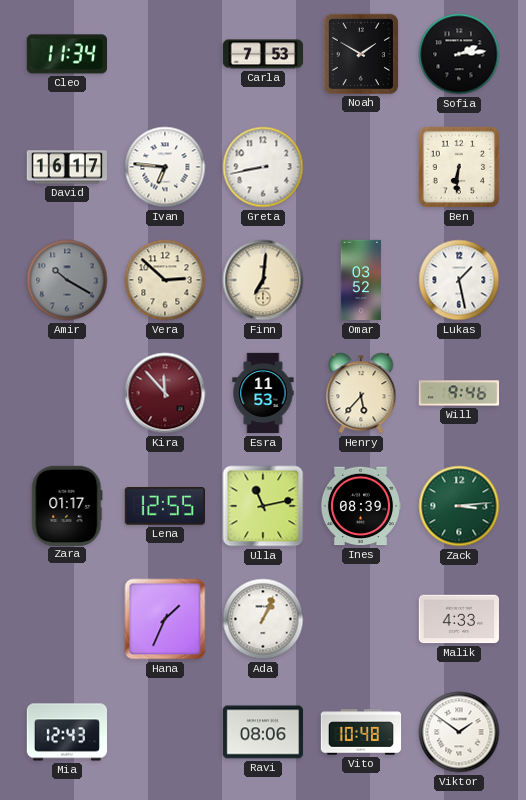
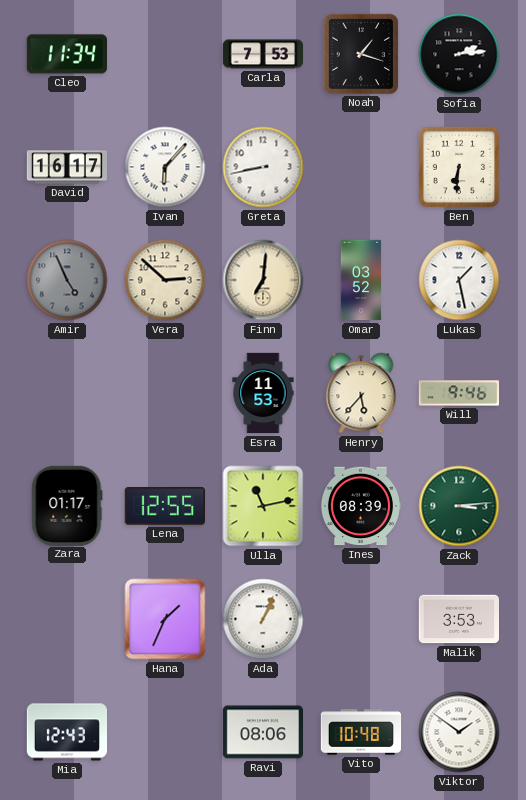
Noah: 1:50 -> 1:18 (360, 53)
Ivan: 6:46 -> 6:07 (165, 167)
Amir: 10:20 -> 4:56 (67, 280)
Kira: 11:53 -> none (165, 393)
Malik: 4:33 -> 3:53 (459, 619)
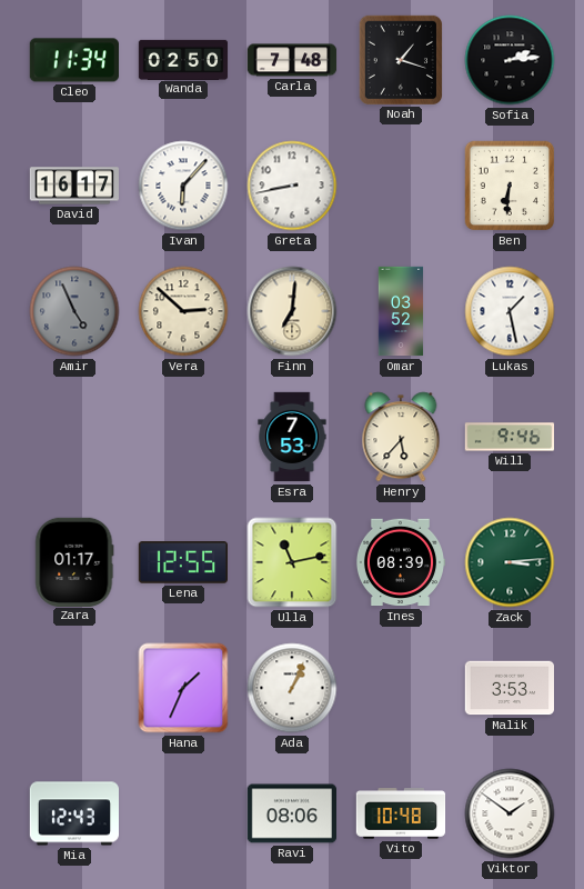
Wanda: none -> 02:50 (183, 59)
Carla: 7:53 -> 7:48 (292, 60)
Esra: 11:53 -> 7:53 (292, 437)
